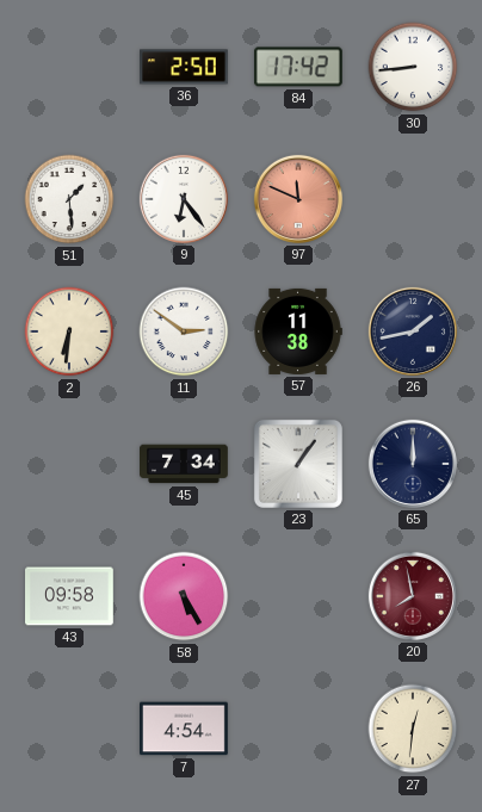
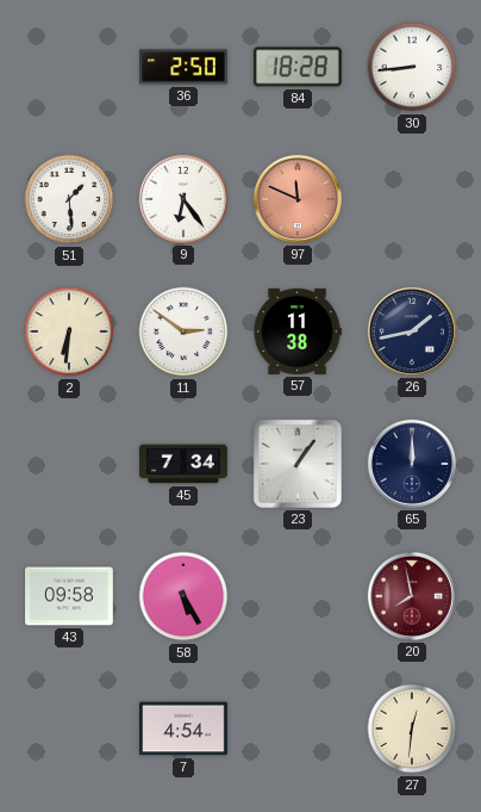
84: 17:42 -> 18:28 (298, 67)
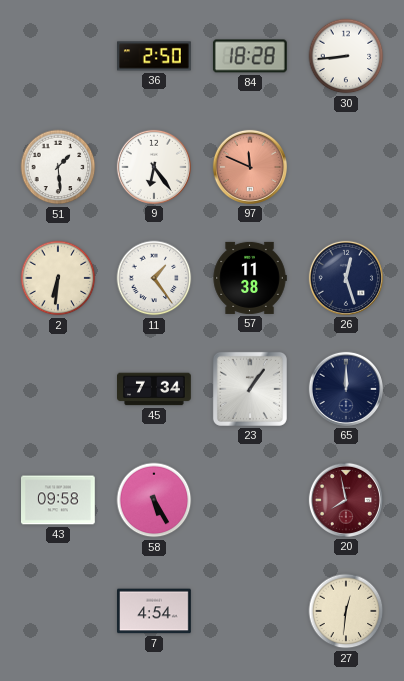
11: 2:51 -> 1:24 (154, 278)
26: 1:43 -> 12:27 (346, 278)
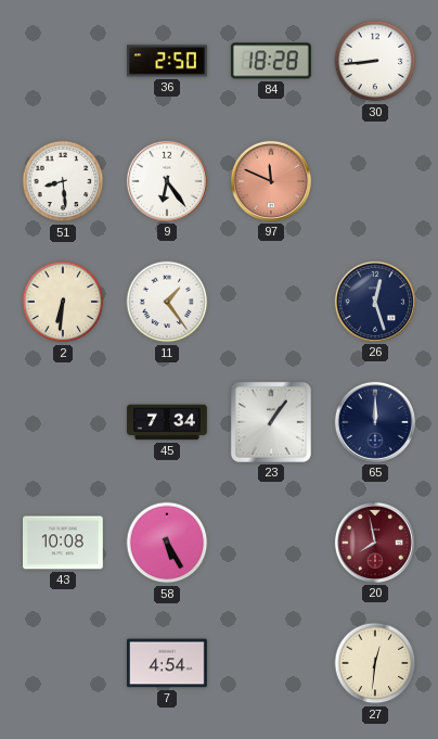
51: 1:29 -> 8:29 (63, 181)
57: 11:38 -> none (250, 278)
43: 09:58 -> 10:08 (64, 543)
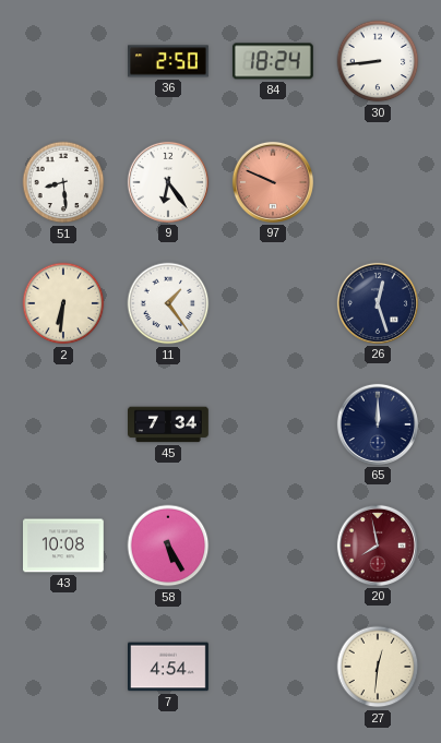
84: 18:28 -> 18:24 (273, 61)
97: 11:49 -> 9:49 (273, 182)
23: 1:06 -> none (271, 422)
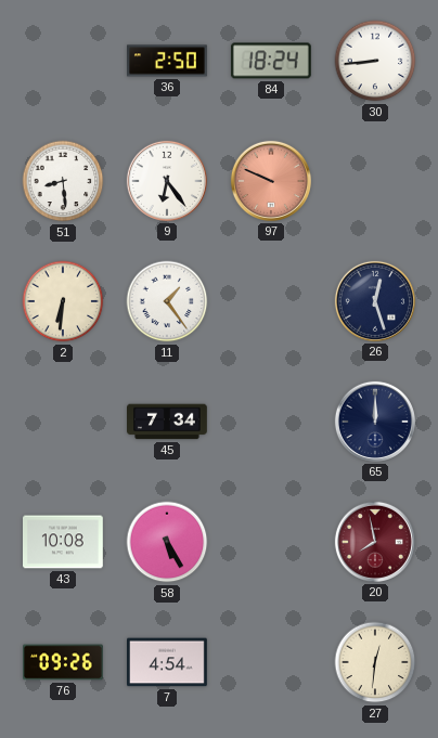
76: none -> 09:26 (64, 662)
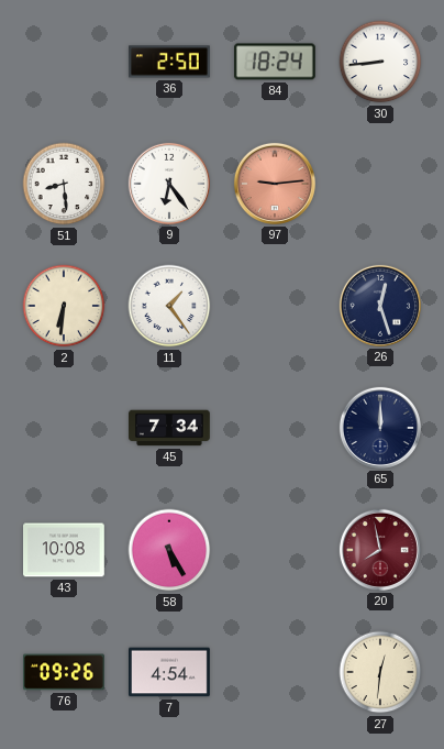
97: 9:49 -> 9:14 (275, 184)
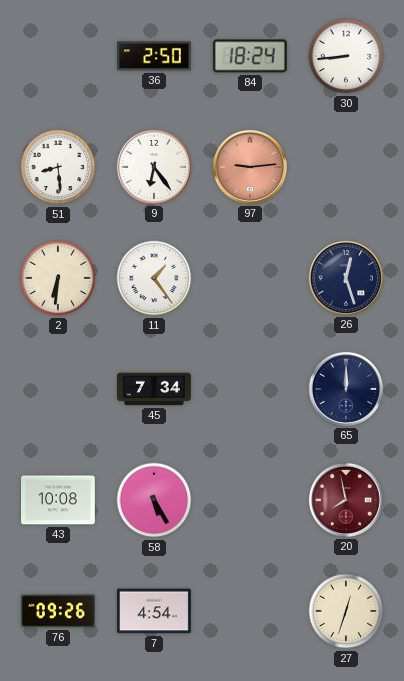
27: 12:31 -> 12:33 (346, 611)
